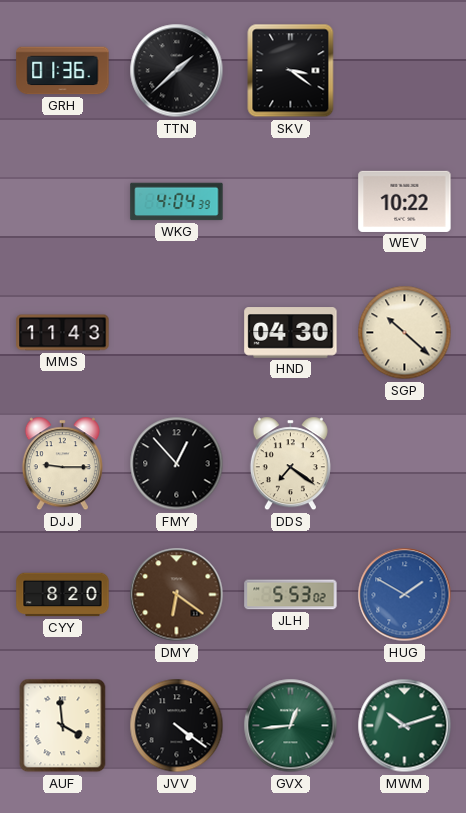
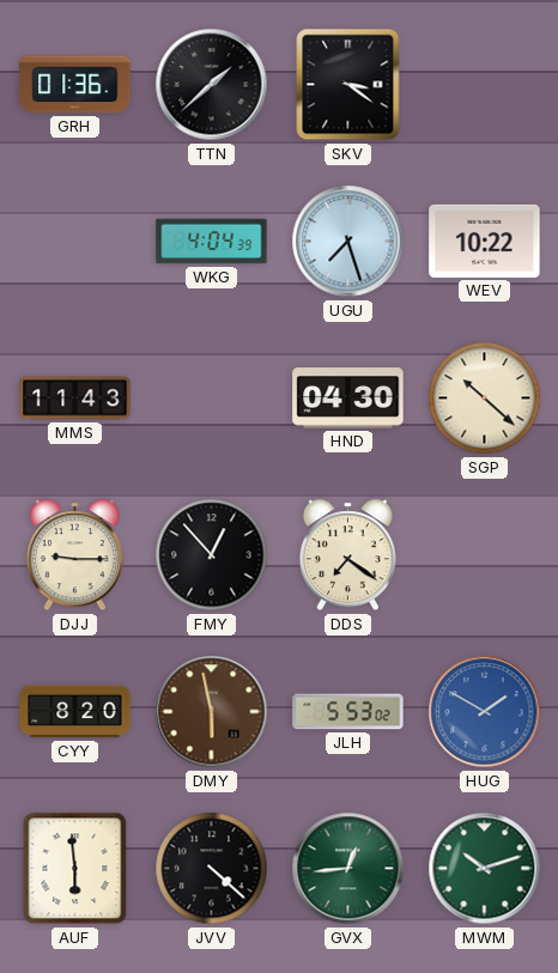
UGU: none -> 7:27 (348, 242)
DMY: 6:21 -> 5:58 (212, 712)
AUF: 3:59 -> 5:59 (75, 869)
JVV: 4:21 -> 4:22 (212, 869)
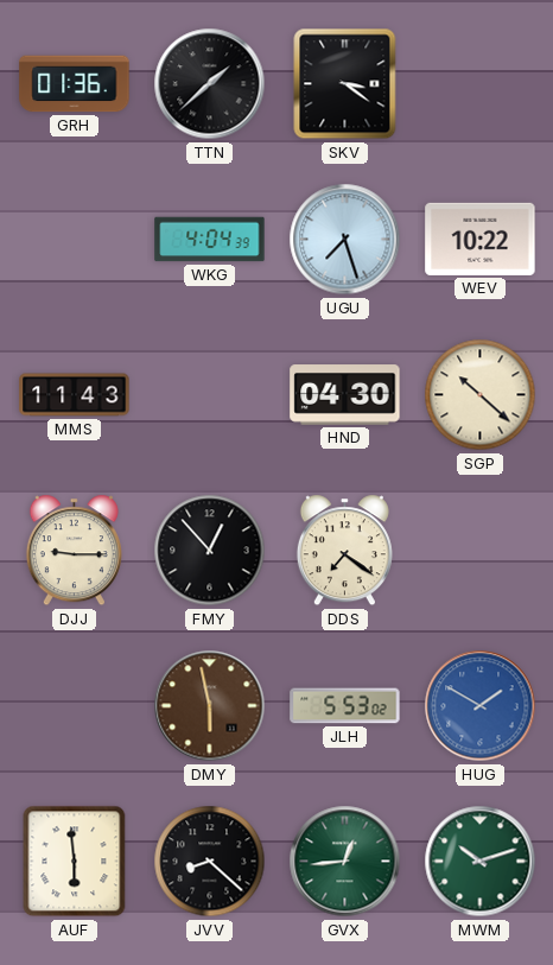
CYY: 8:20 -> none (75, 712)
JVV: 4:22 -> 8:22 (210, 862)
